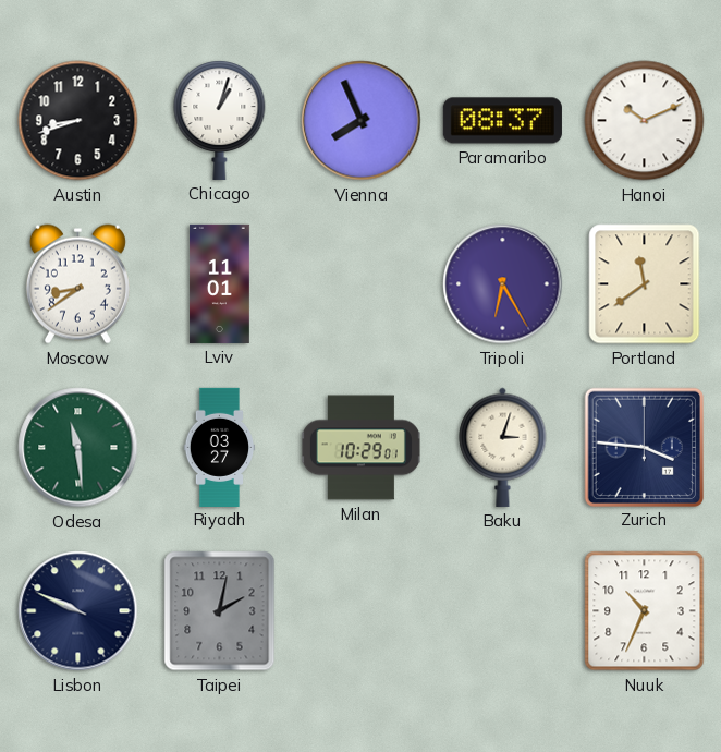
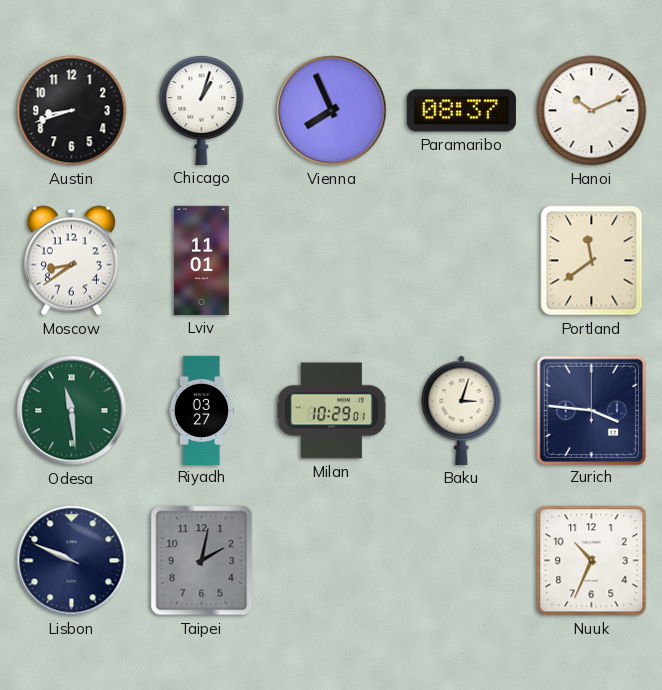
Tripoli: 6:25 -> none (503, 284)
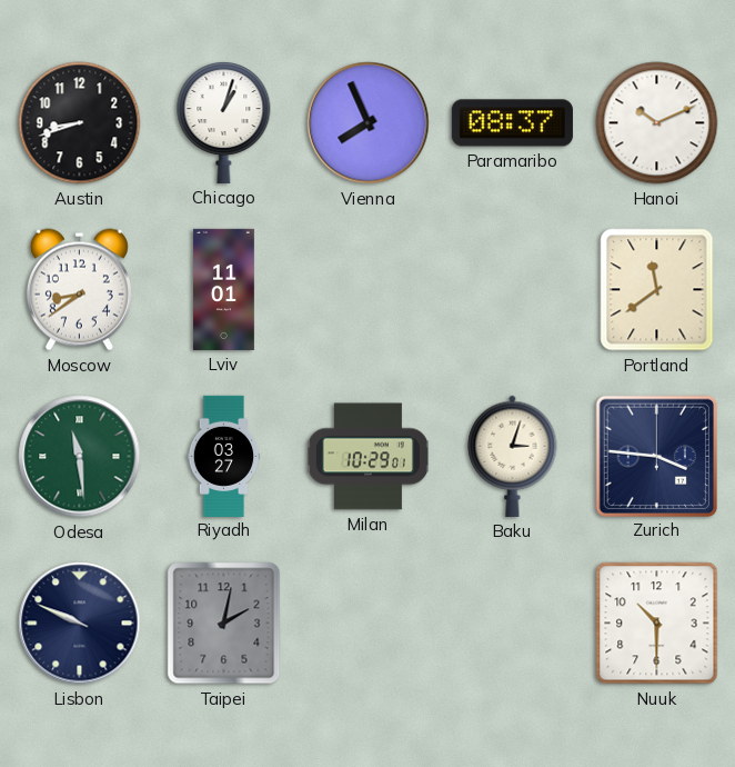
Nuuk: 10:34 -> 10:30 (657, 624)
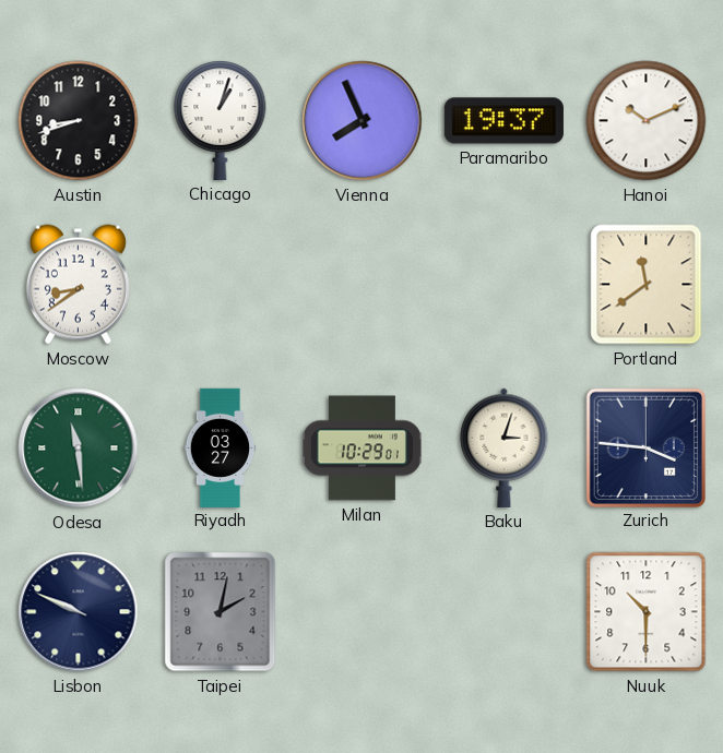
Paramaribo: 08:37 -> 19:37 (503, 121)
Lviv: 11:01 -> none (224, 289)
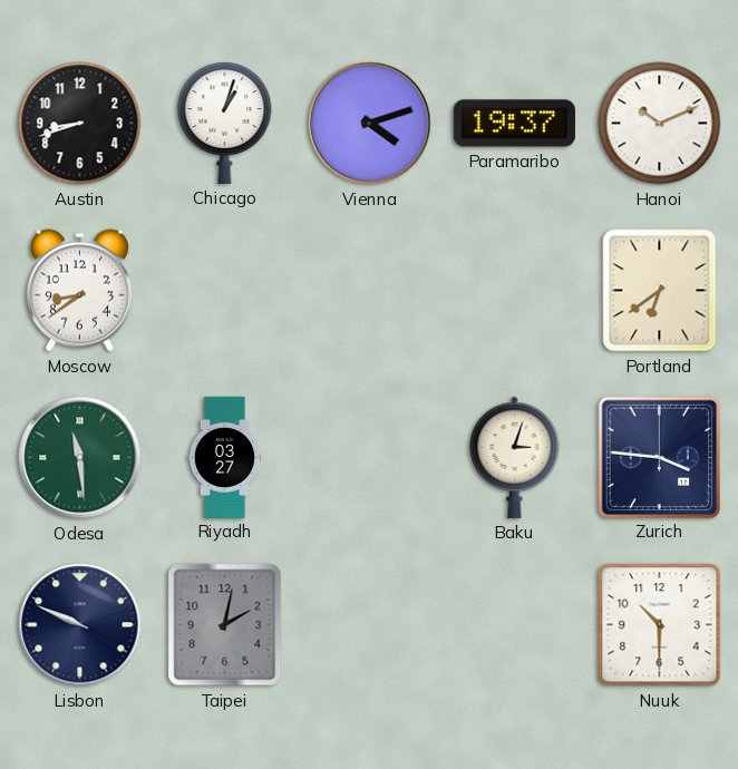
Vienna: 7:56 -> 4:12 (370, 124)
Portland: 11:39 -> 6:39 (660, 291)
Milan: 10:29 -> none (361, 449)
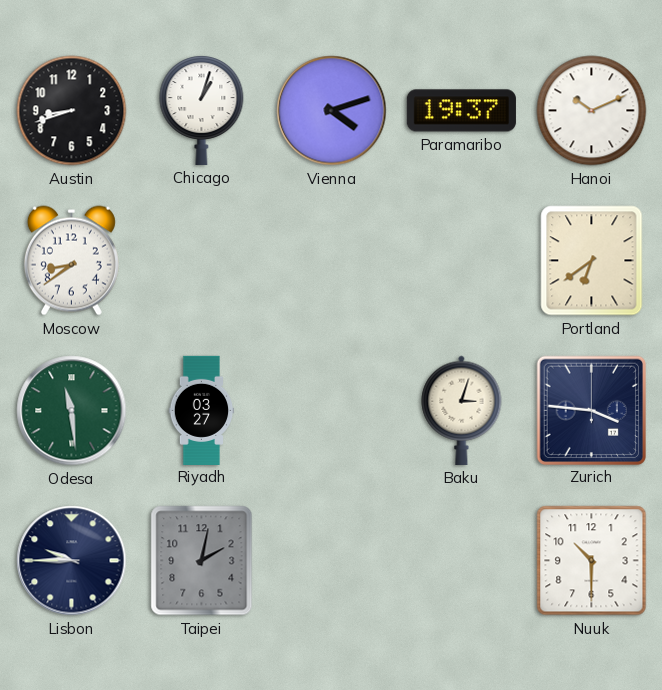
Lisbon: 9:49 -> 9:45 (72, 561)
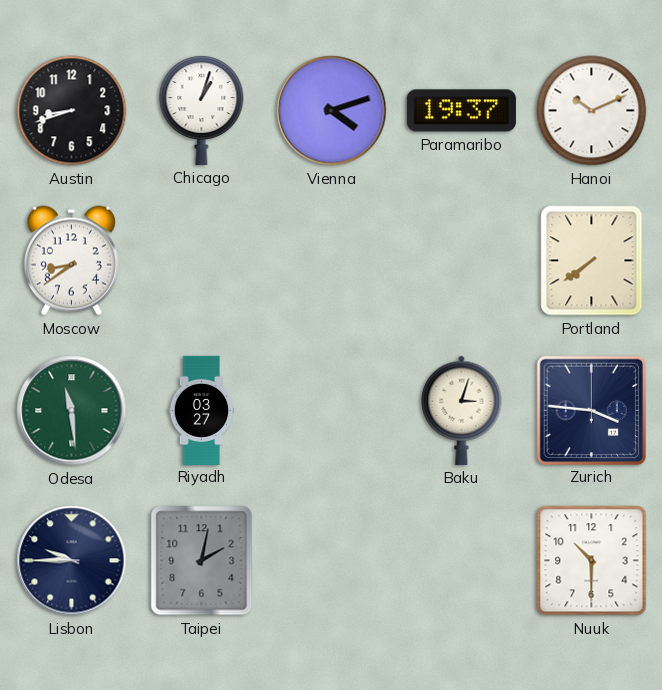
Portland: 6:39 -> 7:39 (592, 261)
